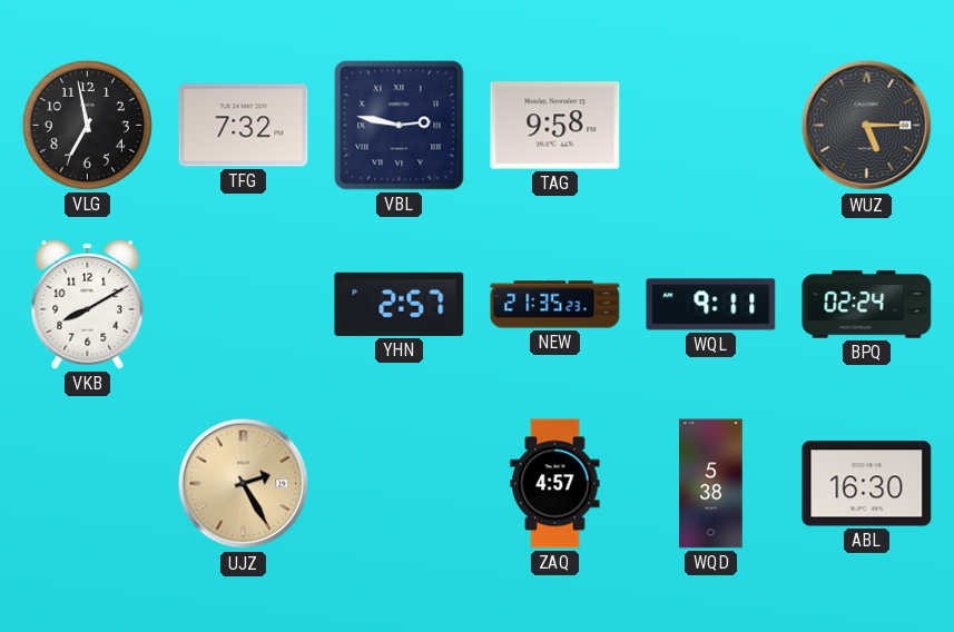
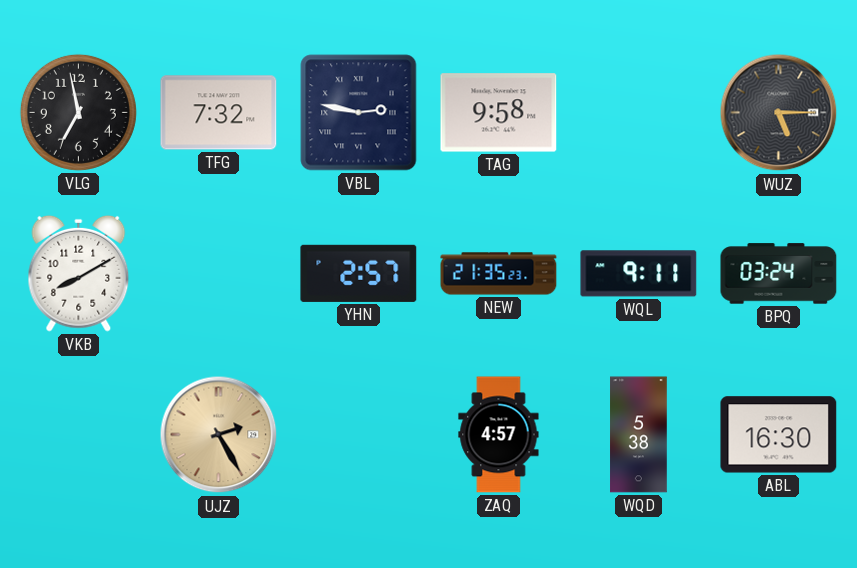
BPQ: 02:24 -> 03:24 (779, 274)
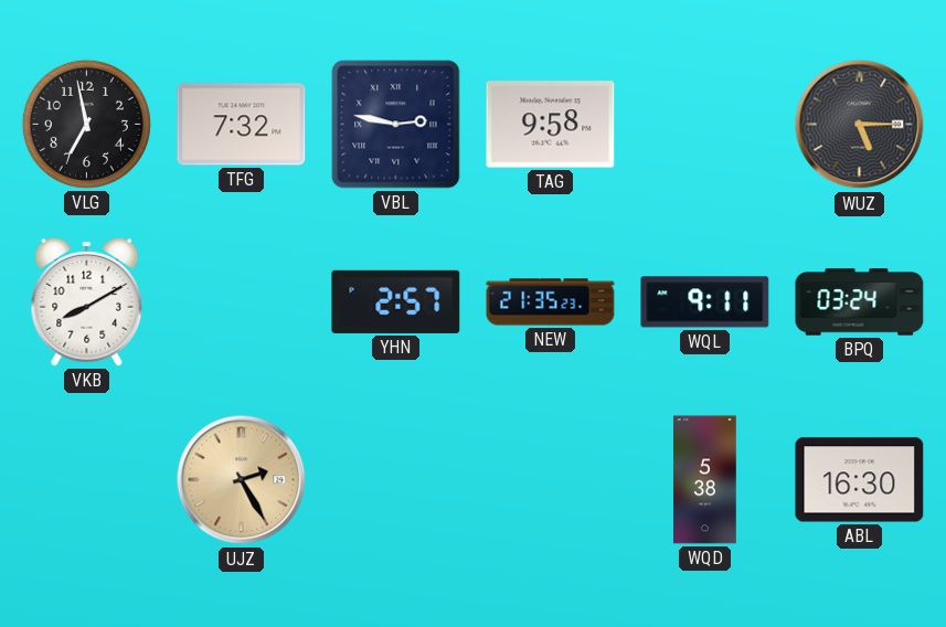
ZAQ: 4:57 -> none (499, 435)
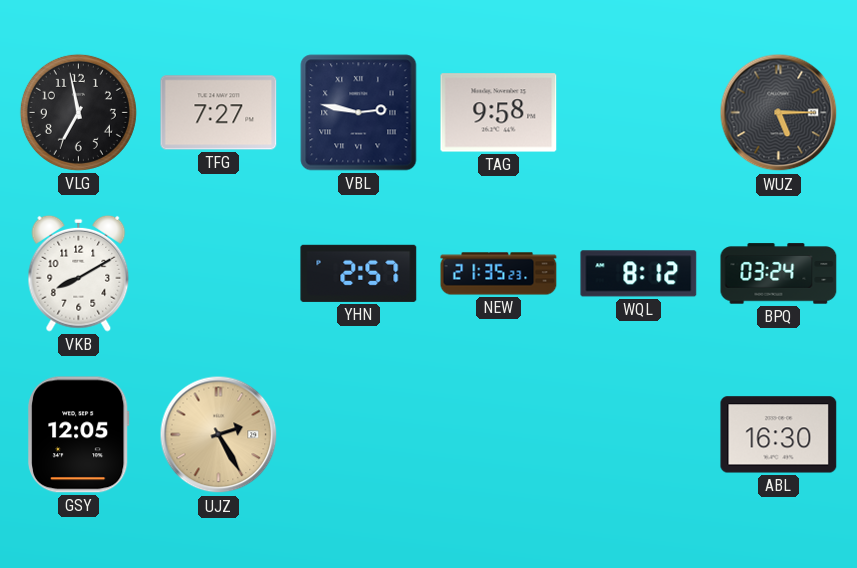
TFG: 7:32 -> 7:27 (219, 113)
WQL: 9:11 -> 8:12 (639, 274)
GSY: none -> 12:05 (78, 435)
WQD: 5:38 -> none (705, 480)
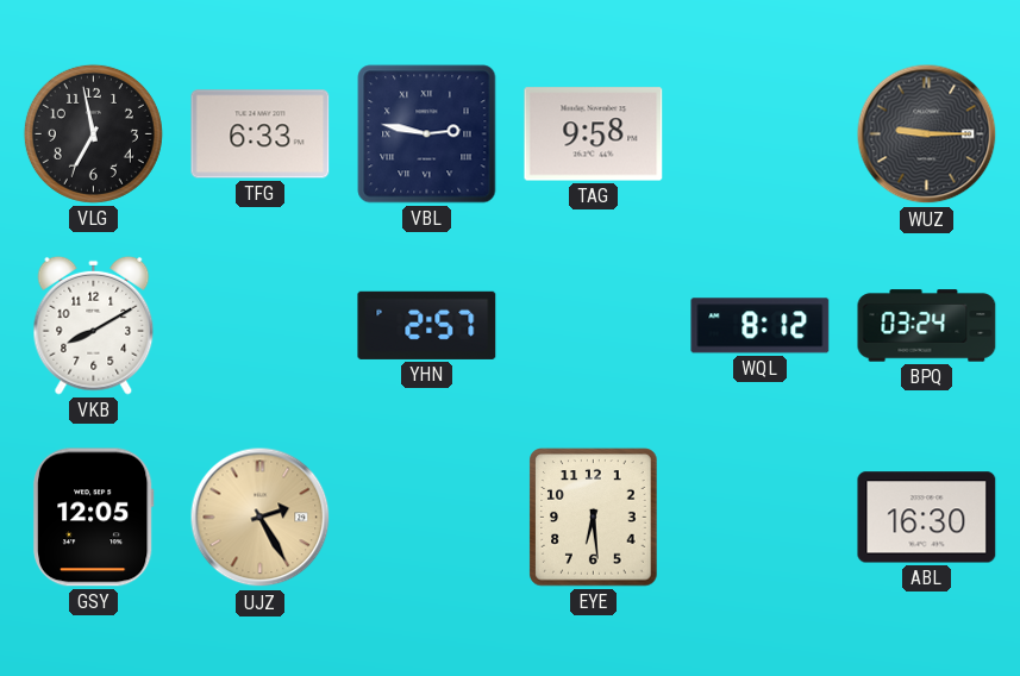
TFG: 7:27 -> 6:33 (261, 134)
WUZ: 5:15 -> 9:15 (927, 134)
NEW: 21:35 -> none (499, 274)
EYE: none -> 6:29 (594, 518)
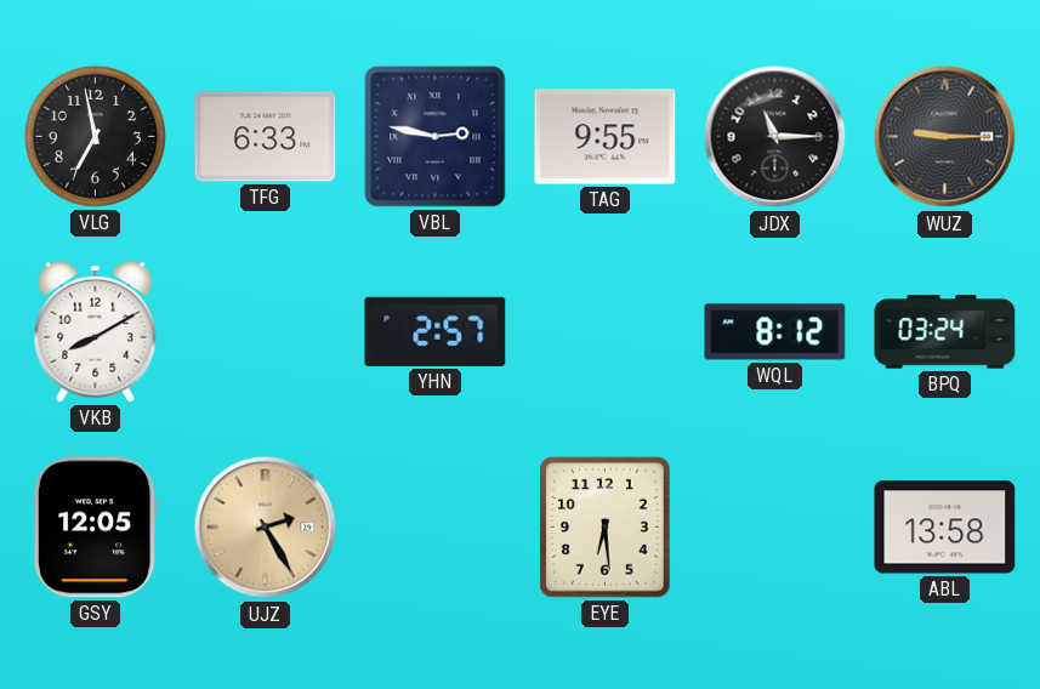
TAG: 9:58 -> 9:55 (606, 137)
JDX: none -> 11:15 (775, 137)
ABL: 16:30 -> 13:58 (945, 528)
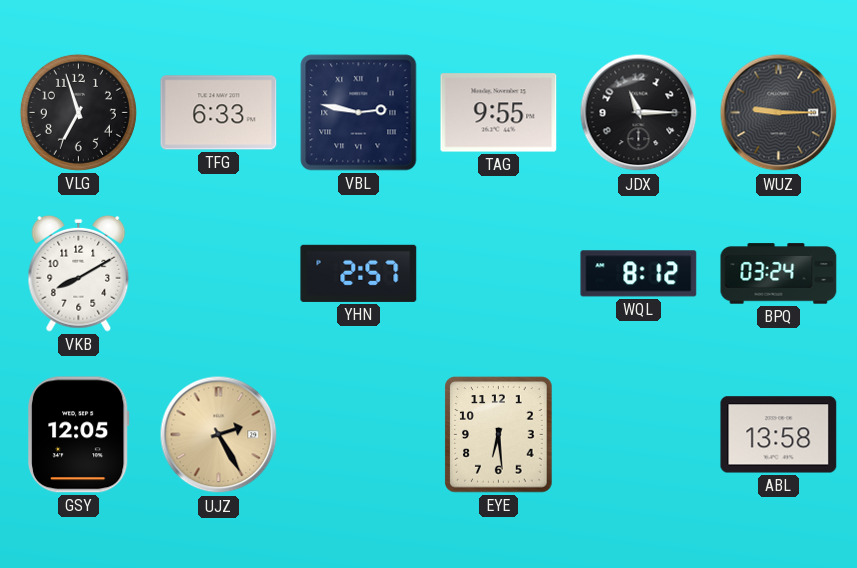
VLG: 6:58 -> 6:57 (78, 112)
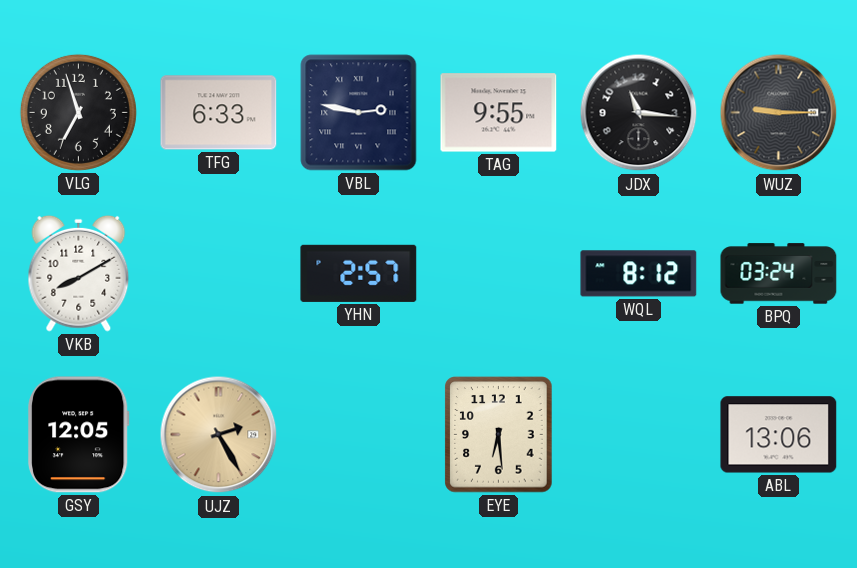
JDX: 11:15 -> 11:16 (639, 113)
ABL: 13:58 -> 13:06 (779, 435)
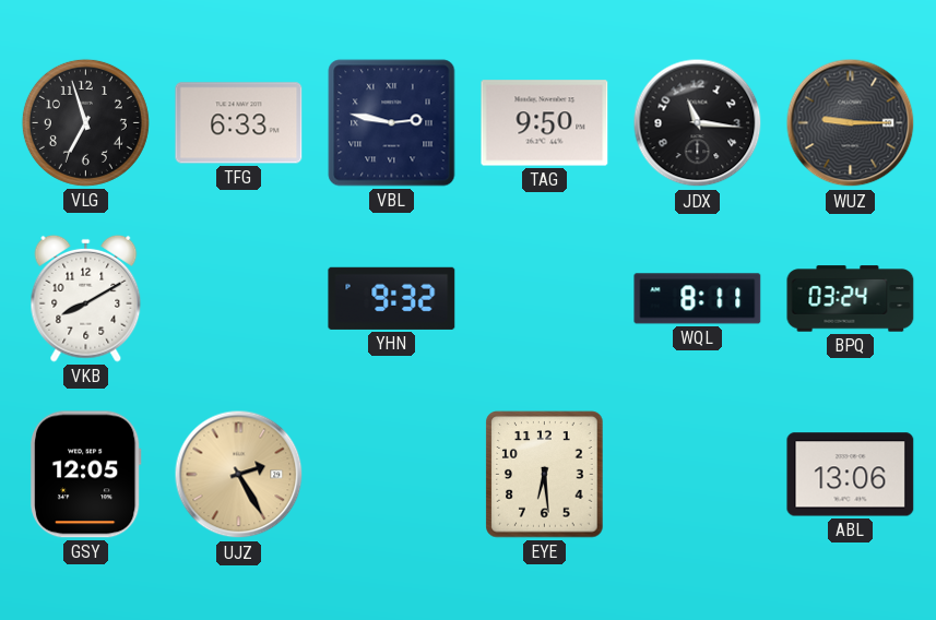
TAG: 9:55 -> 9:50 (545, 123)
YHN: 2:57 -> 9:32 (392, 298)
WQL: 8:12 -> 8:11 (698, 299)
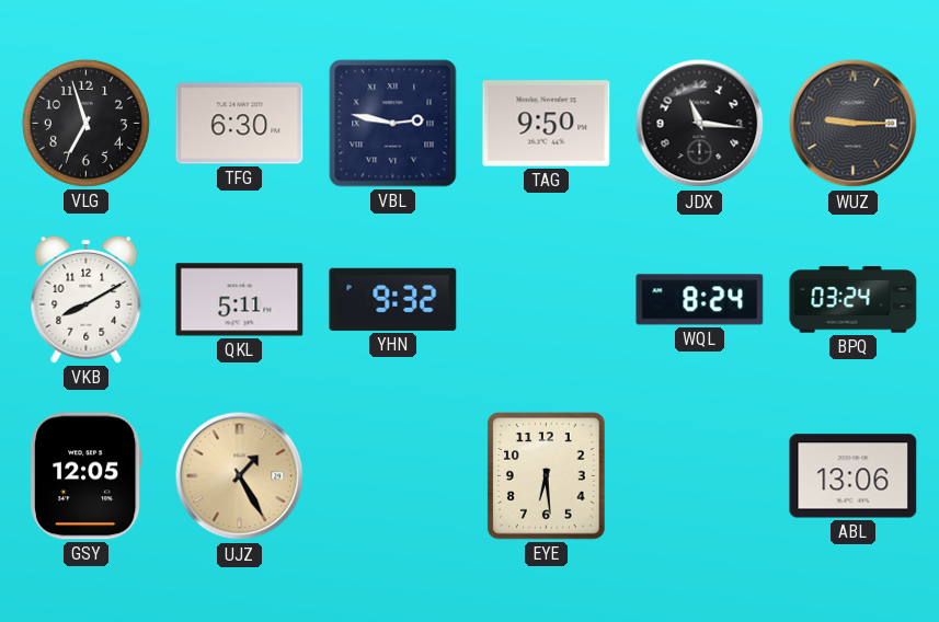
TFG: 6:33 -> 6:30 (240, 124)
QKL: none -> 5:11 (240, 300)
WQL: 8:11 -> 8:24 (700, 300)
UJZ: 2:25 -> 1:25 (240, 476)
